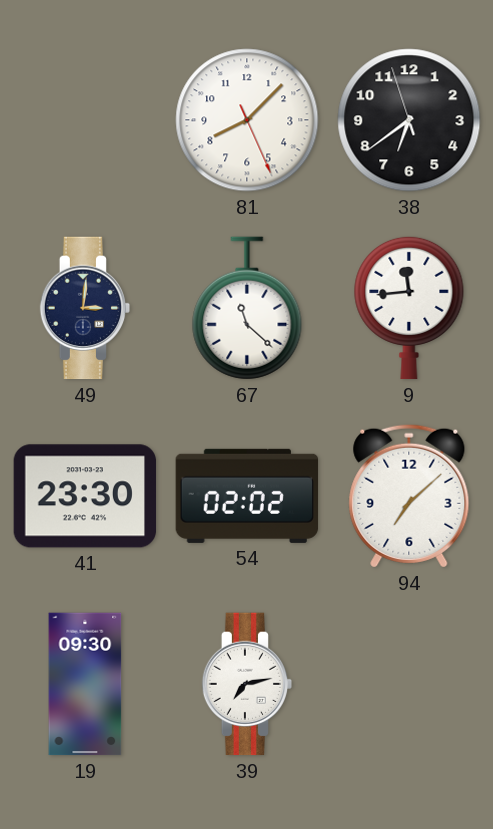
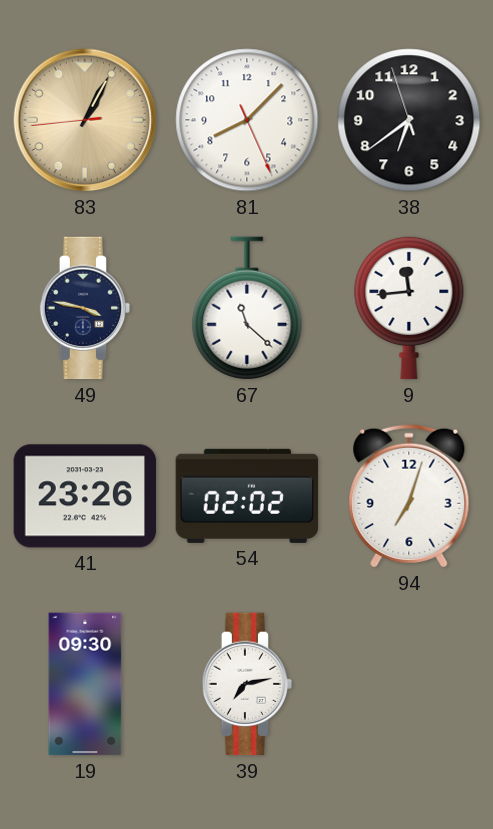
83: none -> 1:04 (85, 120)
49: 3:01 -> 3:47 (85, 308)
41: 23:30 -> 23:26 (85, 496)
94: 7:08 -> 7:03 (409, 496)
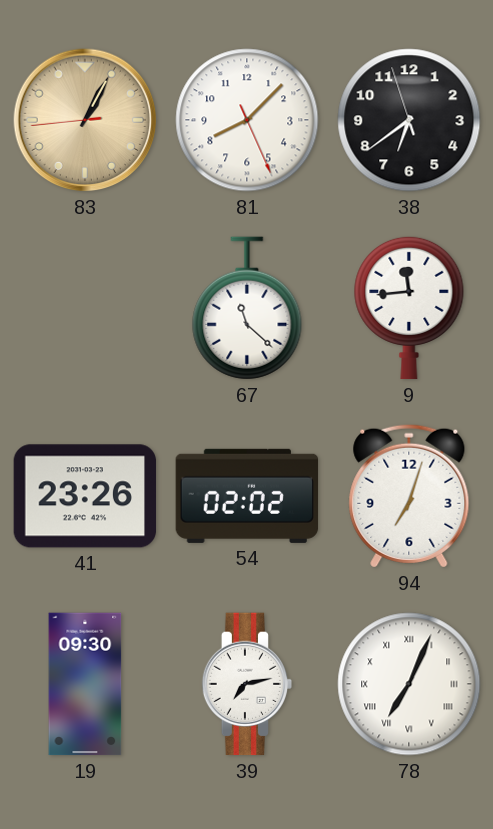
49: 3:47 -> none (85, 308)
78: none -> 7:04 (409, 684)
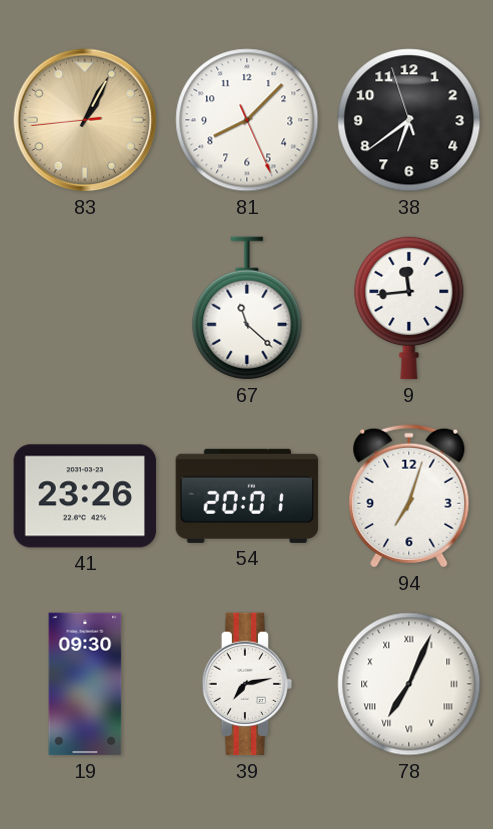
54: 02:02 -> 20:01 (247, 496)
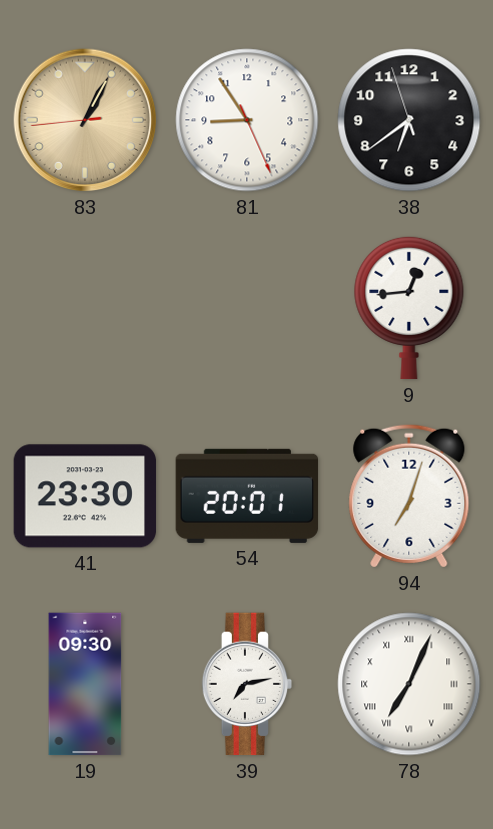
81: 8:07 -> 8:54 (247, 120)
67: 11:22 -> none (247, 308)
9: 11:44 -> 12:44 (409, 308)
41: 23:26 -> 23:30 (85, 496)
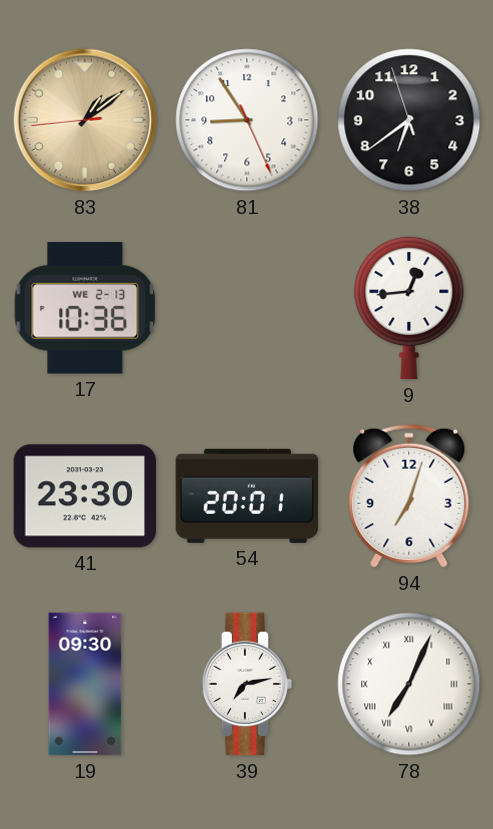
83: 1:04 -> 1:08 (85, 120)
17: none -> 10:36 (85, 308)
